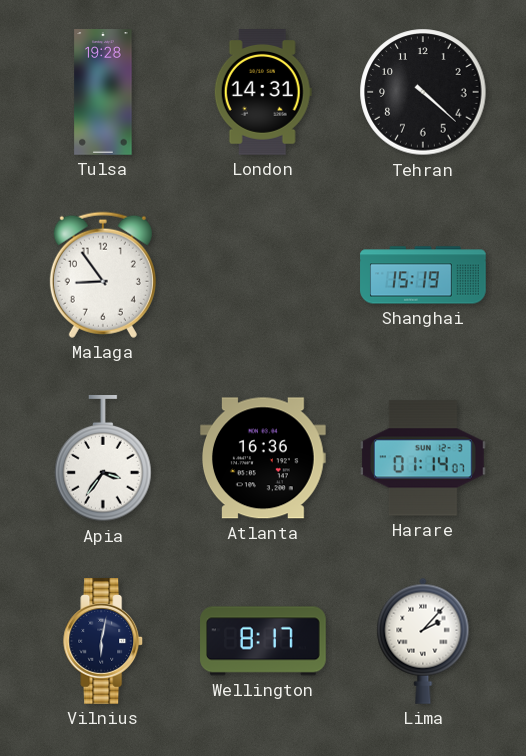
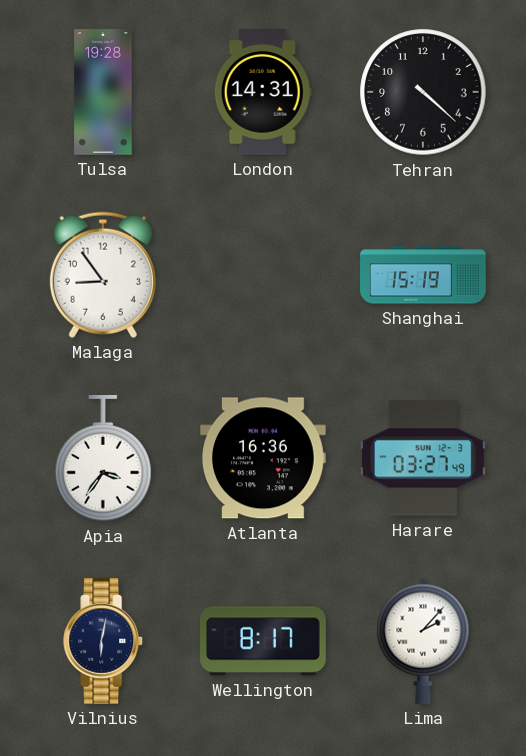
Harare: 01:14 -> 03:27 (424, 458)
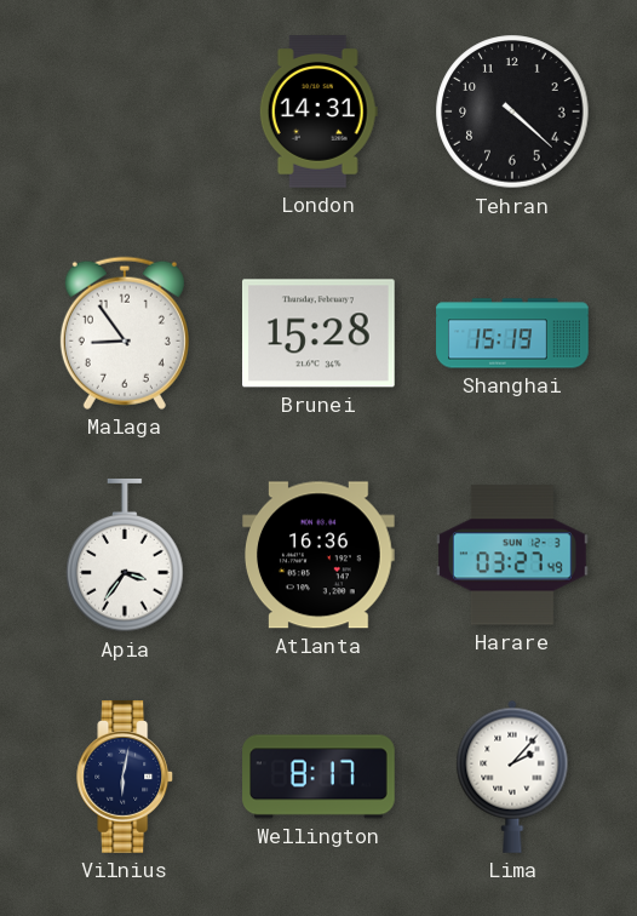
Tulsa: 19:28 -> none (103, 92)
Brunei: none -> 15:28 (320, 333)
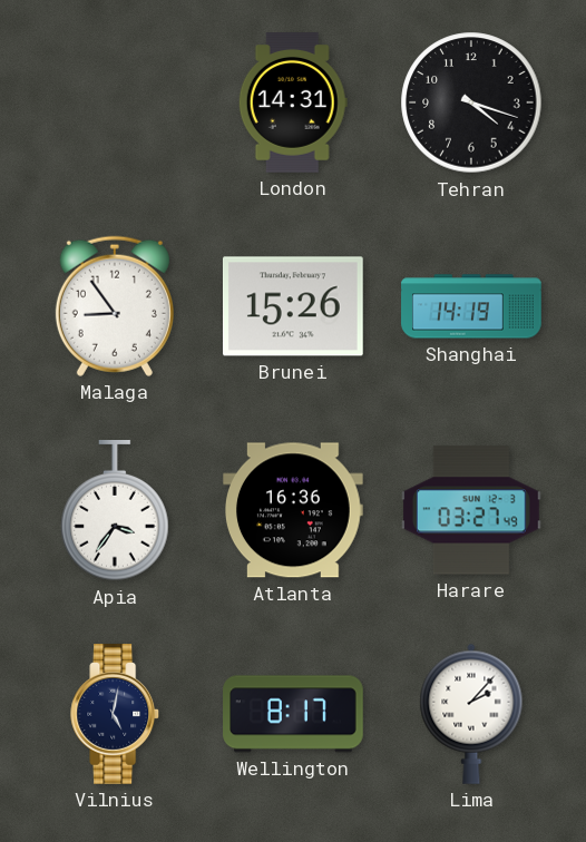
Tehran: 4:22 -> 4:18 (471, 102)
Brunei: 15:28 -> 15:26 (294, 306)
Shanghai: 15:19 -> 14:19 (471, 306)
Vilnius: 6:02 -> 5:02 (116, 714)
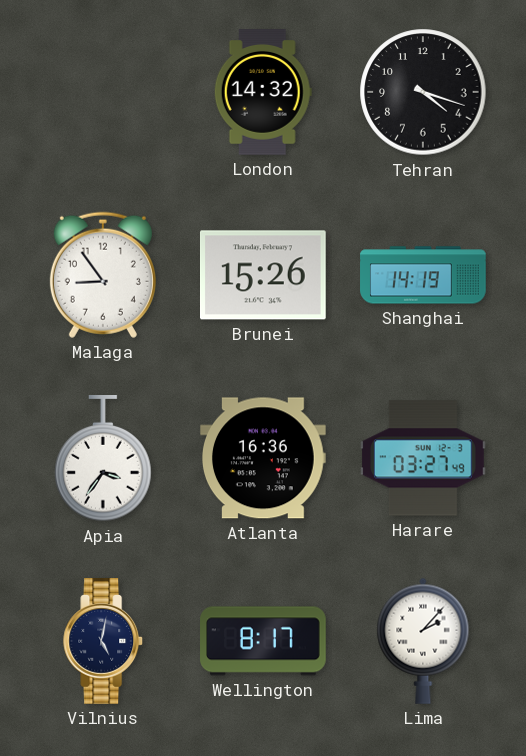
London: 14:31 -> 14:32 (263, 93)
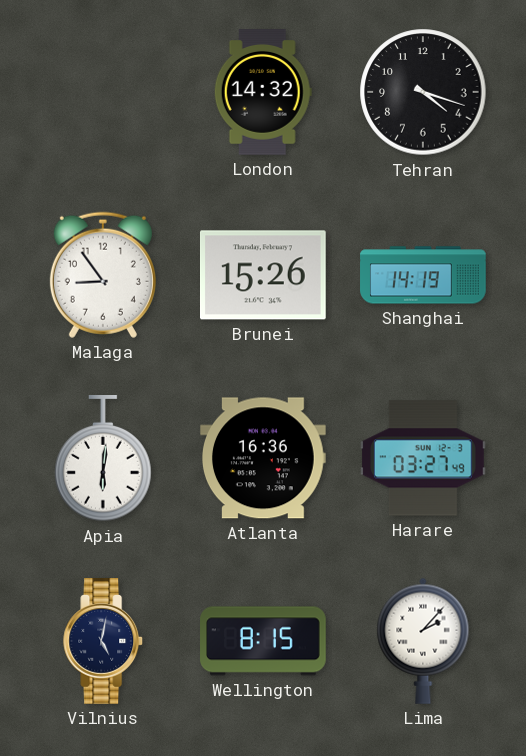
Apia: 3:36 -> 6:01 (103, 459)
Wellington: 8:17 -> 8:15 (263, 641)
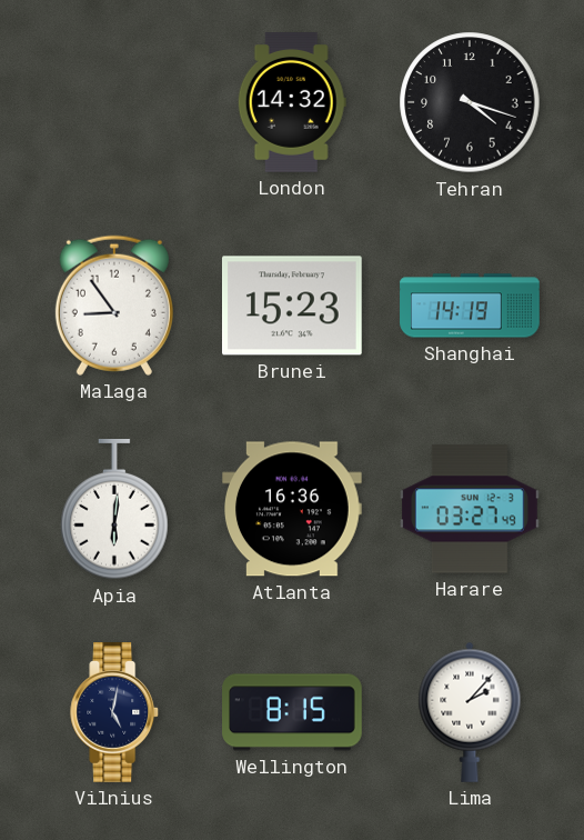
Brunei: 15:26 -> 15:23 (293, 306)
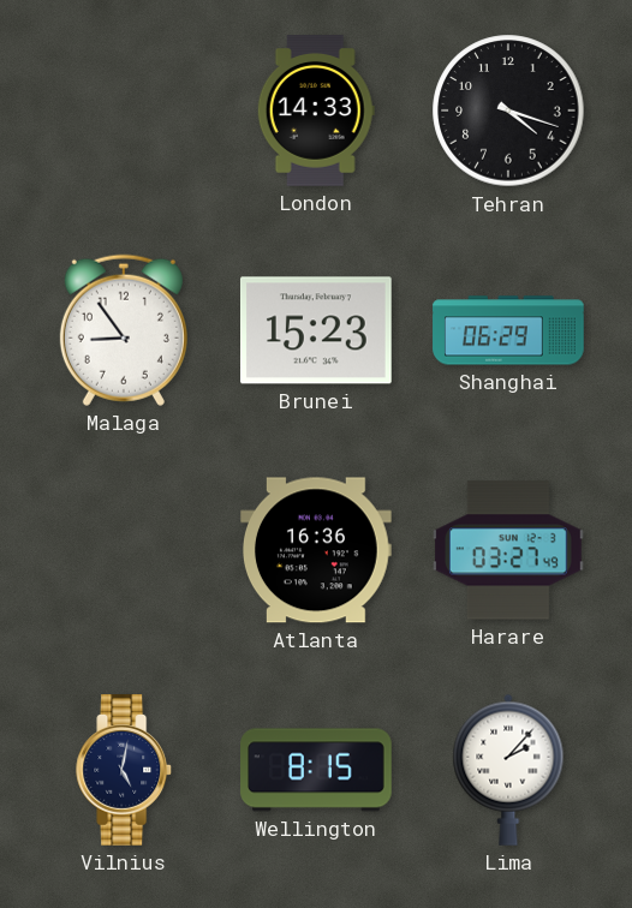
London: 14:32 -> 14:33 (316, 112)
Shanghai: 14:19 -> 06:29 (508, 330)
Apia: 6:01 -> none (114, 510)
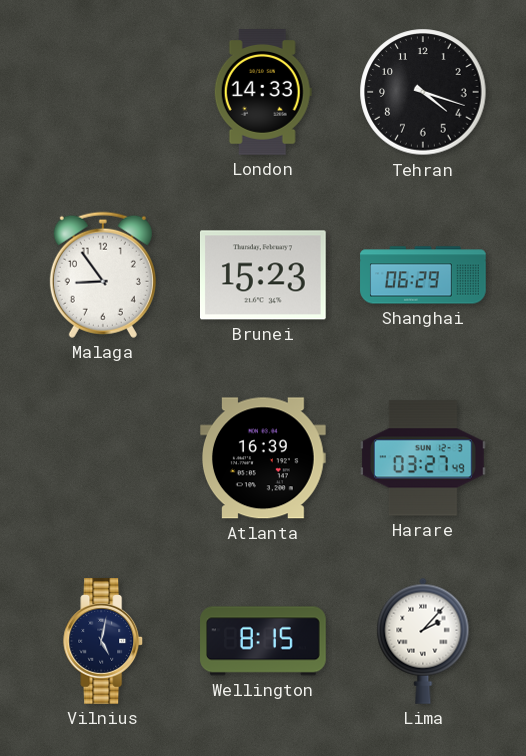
Atlanta: 16:36 -> 16:39 (264, 458)
